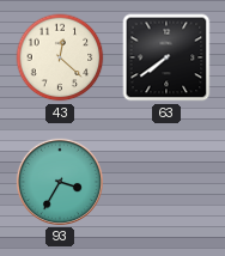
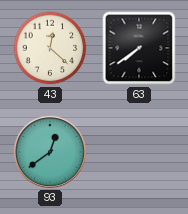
93: 3:35 -> 12:39 (50, 152)
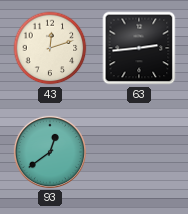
43: 12:22 -> 12:12 (50, 48)
63: 7:39 -> 2:44 (139, 48)
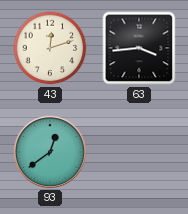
63: 2:44 -> 3:44 (139, 48)
